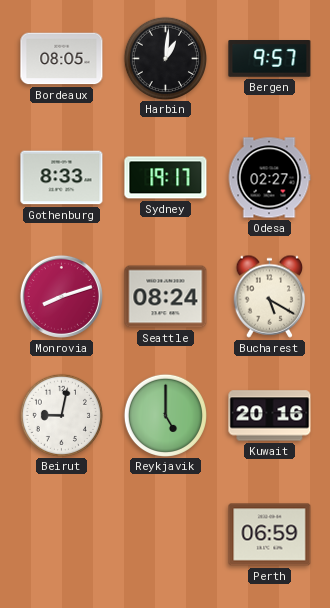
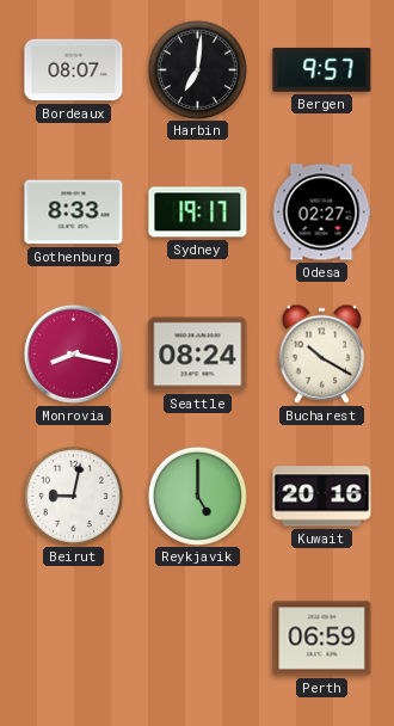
Bordeaux: 08:05 -> 08:07 (74, 70)
Harbin: 1:01 -> 7:01 (197, 69)
Monrovia: 8:12 -> 8:17 (73, 353)
Bucharest: 5:20 -> 10:20 (322, 353)
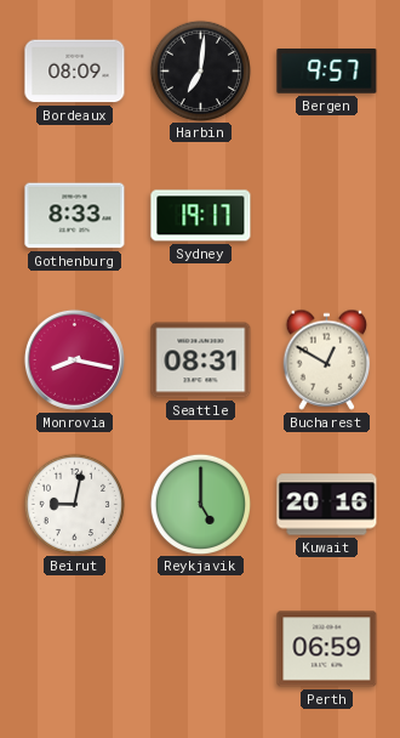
Bordeaux: 08:07 -> 08:09 (75, 72)
Odesa: 02:27 -> none (321, 213)
Seattle: 08:24 -> 08:31 (201, 361)
Bucharest: 10:20 -> 12:50 (327, 359)
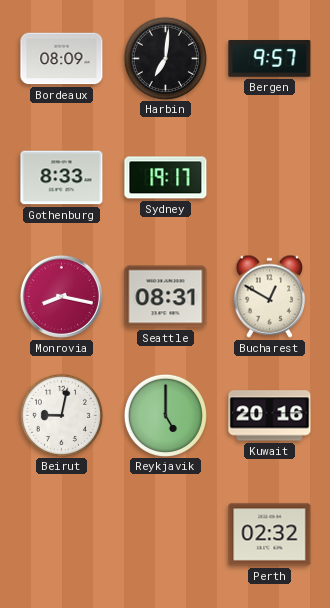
Perth: 06:59 -> 02:32 (270, 535)
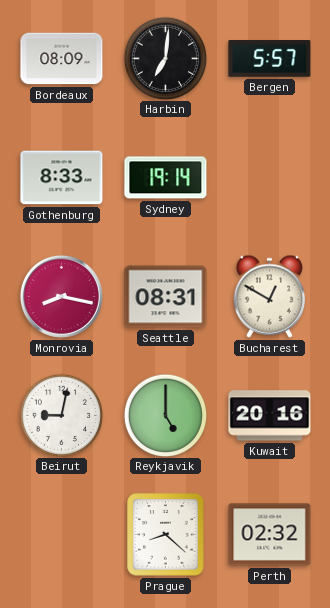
Bergen: 9:57 -> 5:57 (270, 59)
Sydney: 19:17 -> 19:14 (166, 178)
Prague: none -> 8:22 (166, 535)
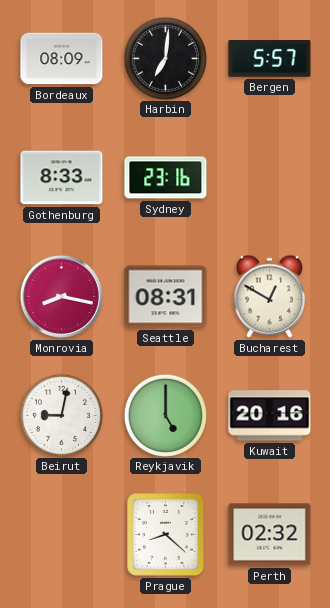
Sydney: 19:14 -> 23:16 (166, 178)
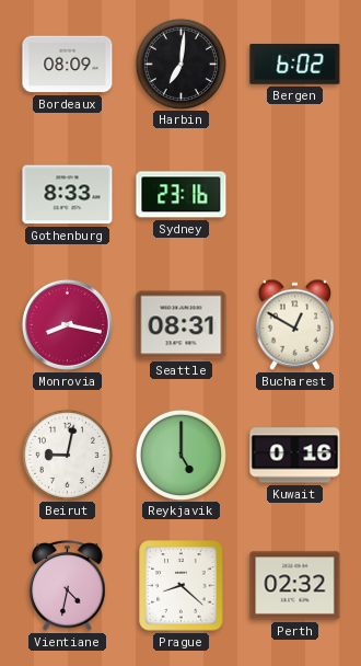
Bergen: 5:57 -> 6:02 (295, 65)
Kuwait: 20:16 -> 0:16 (295, 456)
Vientiane: none -> 4:32 (68, 586)
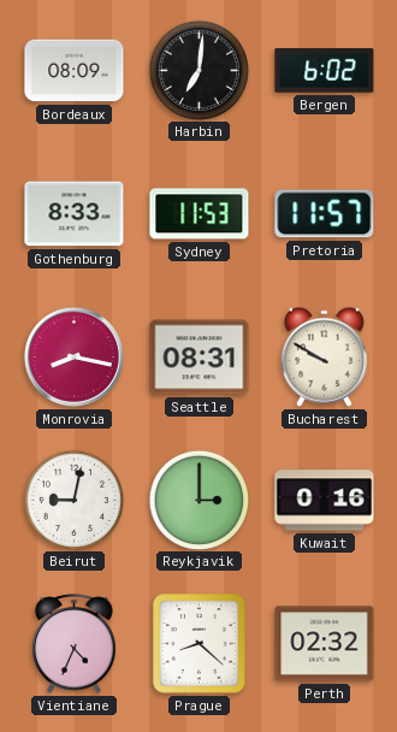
Sydney: 23:16 -> 11:53 (200, 214)
Pretoria: none -> 11:57 (325, 214)
Bucharest: 12:50 -> 9:50 (325, 356)
Reykjavik: 5:00 -> 3:00 (198, 500)
Vientiane: 4:32 -> 4:34 (75, 644)
